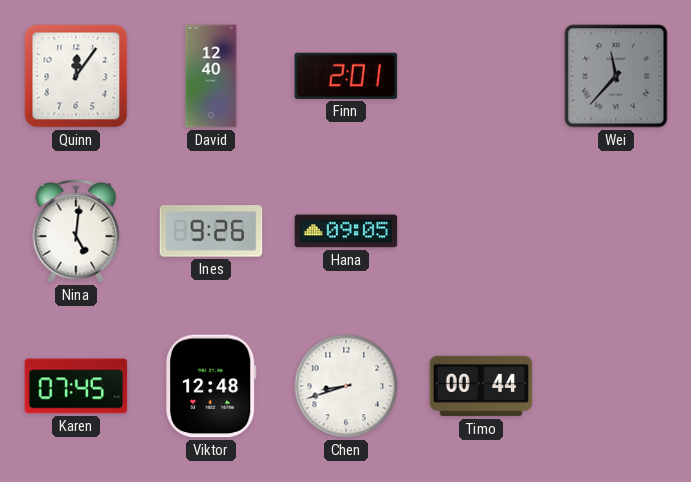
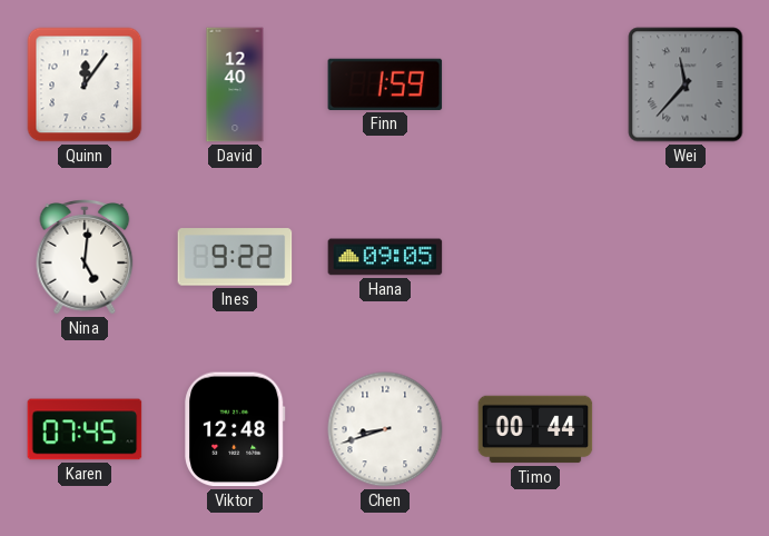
Finn: 2:01 -> 1:59 (385, 85)
Ines: 9:26 -> 9:22 (235, 257)
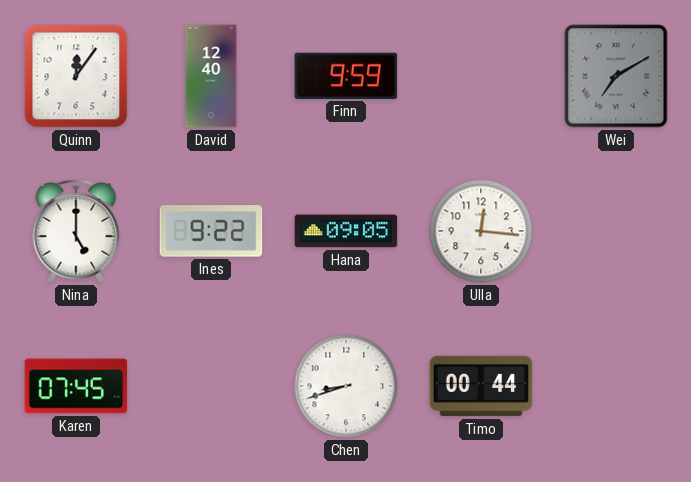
Finn: 1:59 -> 9:59 (346, 76)
Wei: 11:37 -> 7:10 (616, 76)
Nina: 5:01 -> 5:00 (76, 232)
Ulla: none -> 12:16 (481, 231)
Viktor: 12:48 -> none (236, 429)
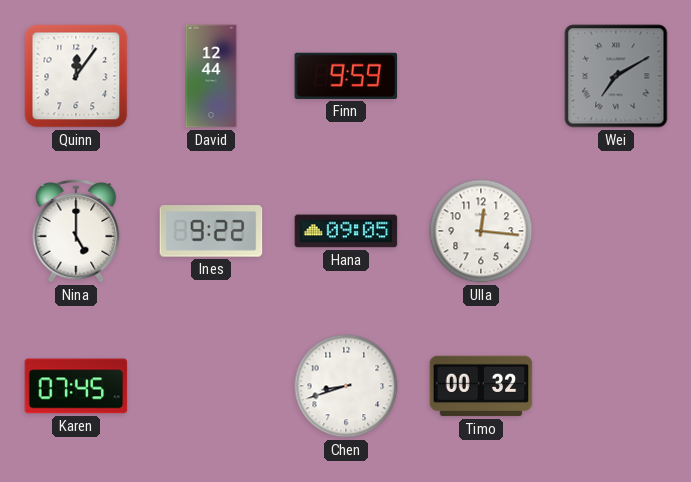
David: 12:40 -> 12:44 (211, 76)
Timo: 00:44 -> 00:32 (481, 386)
